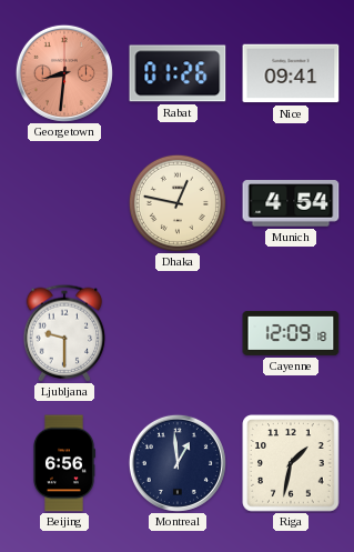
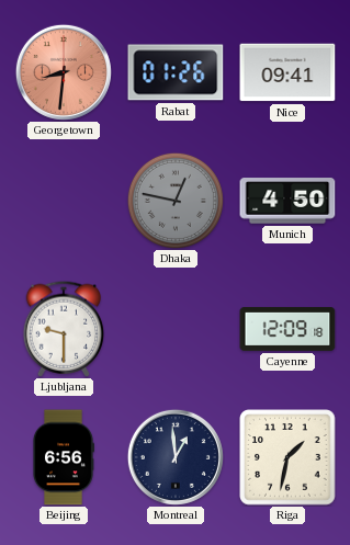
Dhaka dial: cream -> grey (176, 201)
Munich: 4:54 -> 4:50 (287, 201)
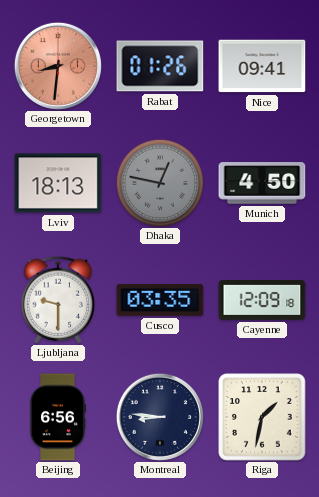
Lviv: none -> 18:13 (58, 183)
Cusco: none -> 03:35 (160, 300)
Montreal: 12:59 -> 8:46 (160, 417)
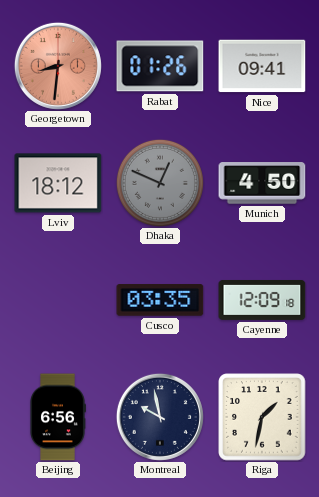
Lviv: 18:13 -> 18:12 (58, 183)
Dhaka: 12:47 -> 12:49 (160, 183)
Ljubljana: 9:30 -> none (58, 300)
Montreal: 8:46 -> 9:58 (160, 417)
